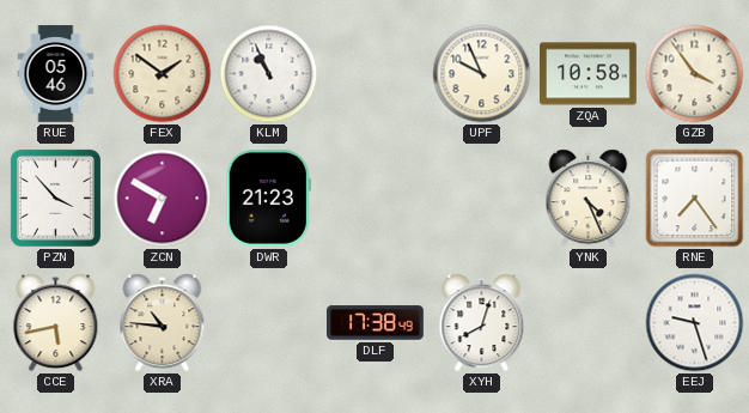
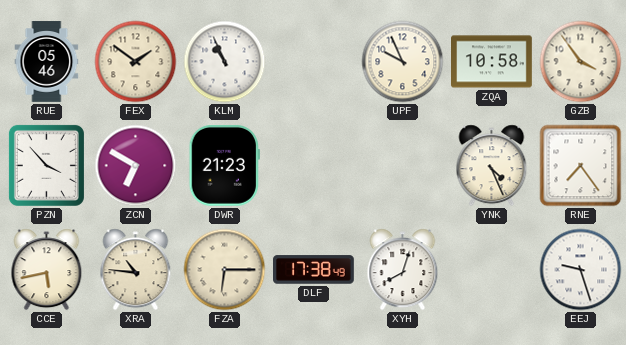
FZA: none -> 6:15 (225, 270)
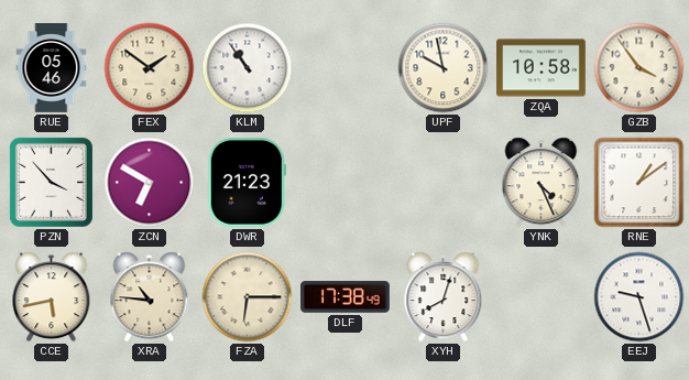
KLM: 10:56 -> 10:54 (248, 68)
UPF: 9:56 -> 9:58 (444, 68)
RNE: 7:24 -> 1:09 (639, 183)
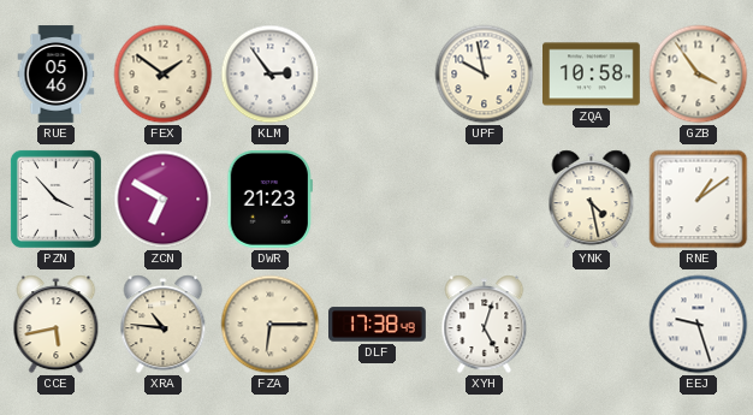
KLM: 10:54 -> 2:54 (271, 75)
YNK: 4:26 -> 4:28 (592, 200)
XYH: 8:03 -> 5:03 (485, 325)
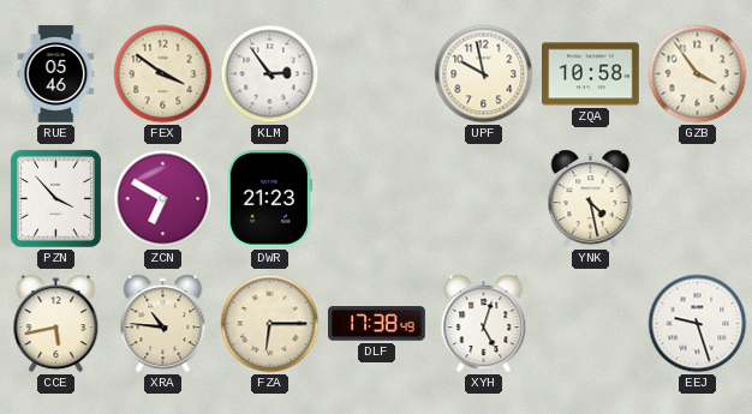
FEX: 1:51 -> 3:51 (163, 74)
RNE: 1:09 -> none (699, 200)
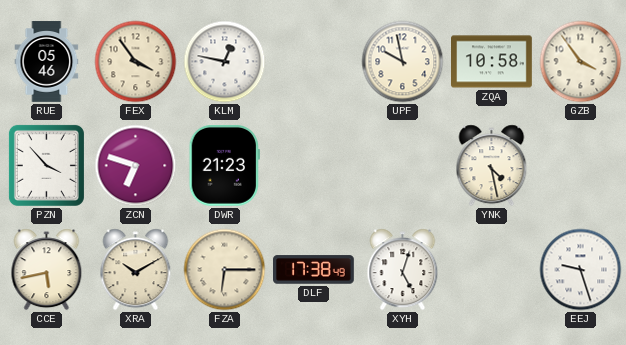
FEX: 3:51 -> 3:54 (136, 62)
KLM: 2:54 -> 12:47 (225, 62)
ZCN: 6:50 -> 6:48 (136, 166)
XRA: 10:46 -> 10:10 (136, 270)
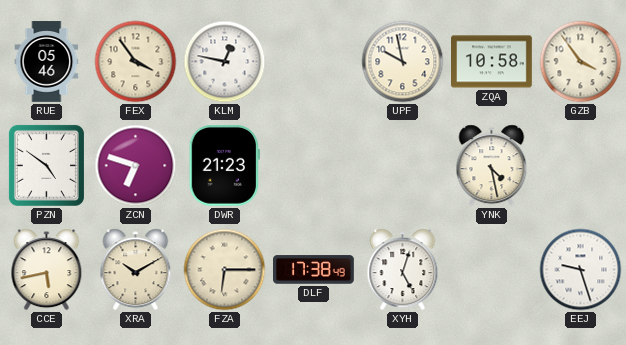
PZN: 3:53 -> 4:51 (46, 165)
